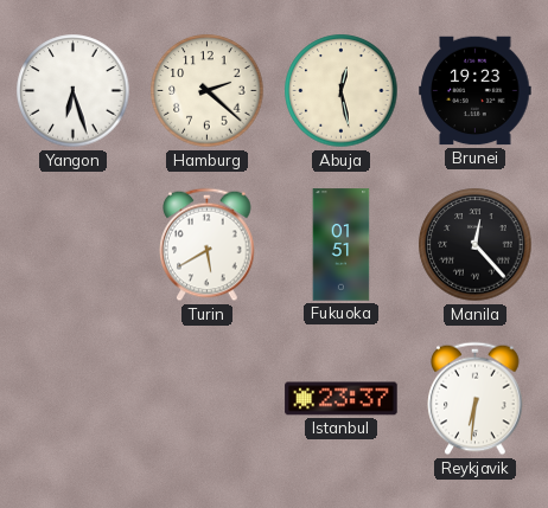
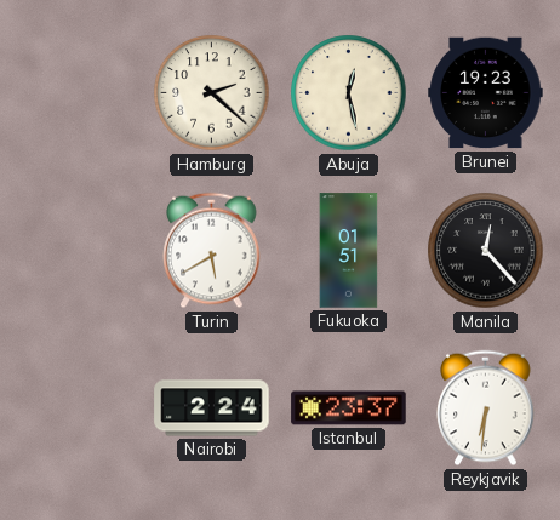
Yangon: 6:27 -> none (74, 91)
Nairobi: none -> 2:24 (212, 408)
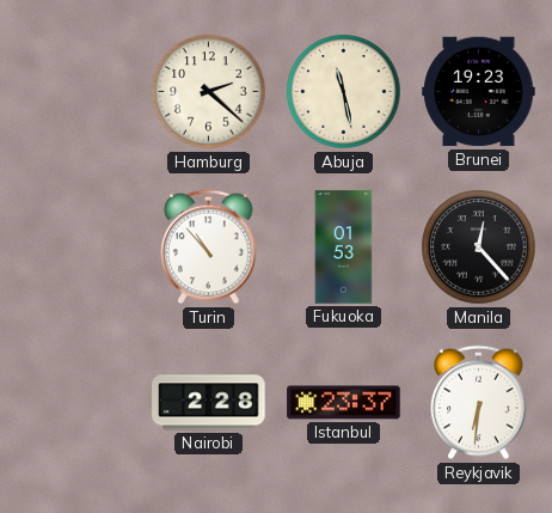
Abuja: 12:28 -> 11:28 (344, 92)
Turin: 5:40 -> 10:53 (209, 248)
Fukuoka: 01:51 -> 01:53 (344, 248)
Nairobi: 2:24 -> 2:28 (209, 403)
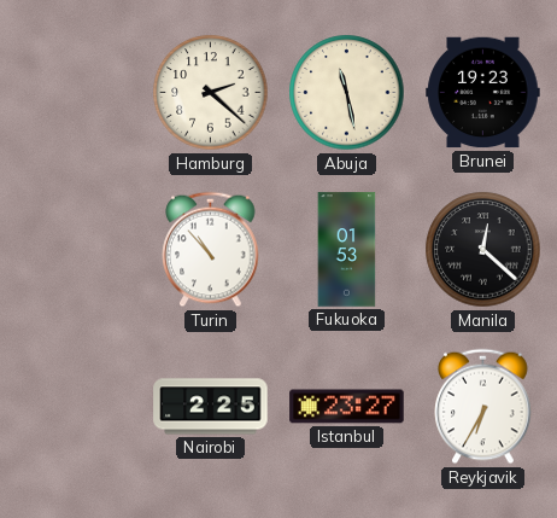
Manila: 12:23 -> 12:22 (483, 250)
Nairobi: 2:28 -> 2:25 (211, 407)
Istanbul: 23:37 -> 23:27 (347, 407)
Reykjavik: 6:31 -> 6:35 (483, 407)
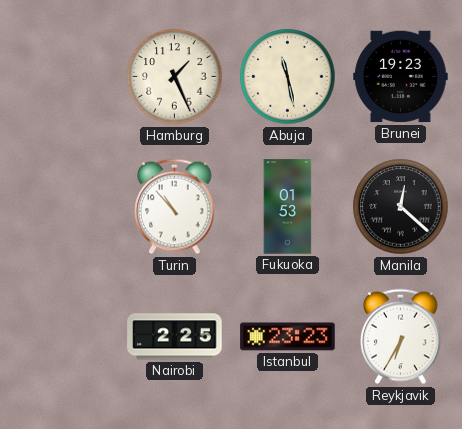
Hamburg: 2:22 -> 1:26 (175, 77)
Istanbul: 23:27 -> 23:23 (288, 337)
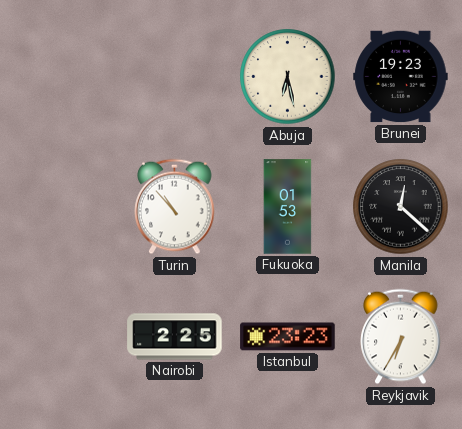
Hamburg: 1:26 -> none (175, 77)
Abuja: 11:28 -> 6:28 (288, 77)
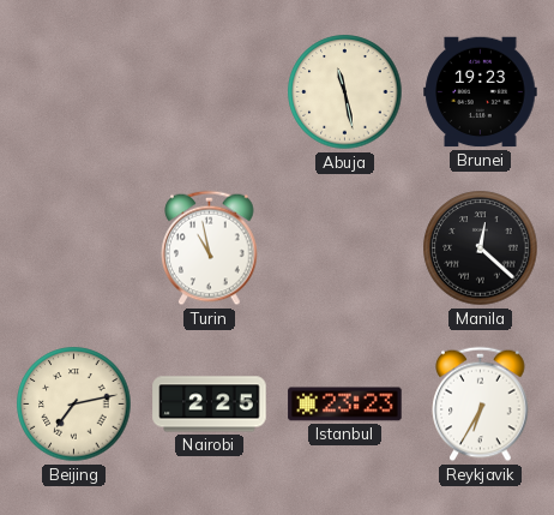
Abuja: 6:28 -> 11:28 (345, 92)
Turin: 10:53 -> 10:58 (210, 248)
Fukuoka: 01:53 -> none (288, 207)
Beijing: none -> 7:13 (74, 405)
